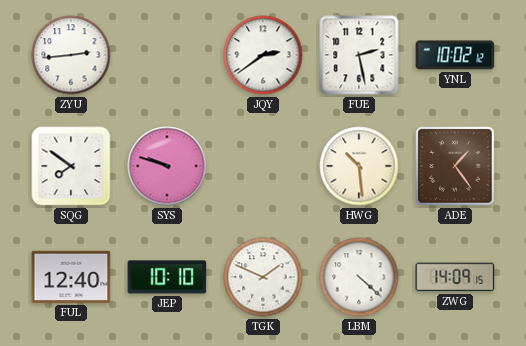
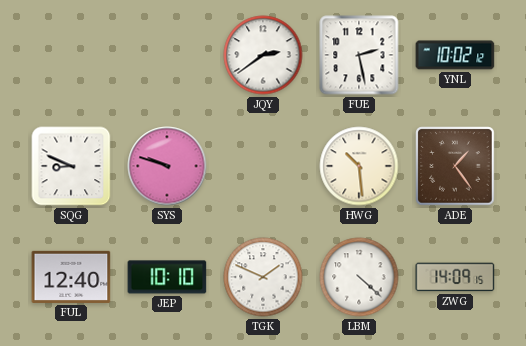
ZYU: 2:44 -> none (71, 55)
SQG: 7:51 -> 8:49 (71, 166)
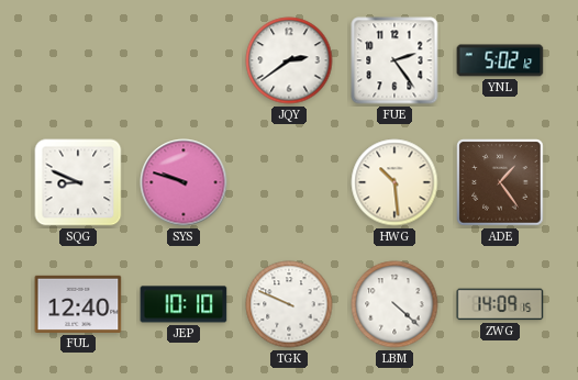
FUE: 2:28 -> 2:24 (394, 60)
YNL: 10:02 -> 5:02 (500, 60)
TGK: 1:49 -> 9:49 (289, 304)
